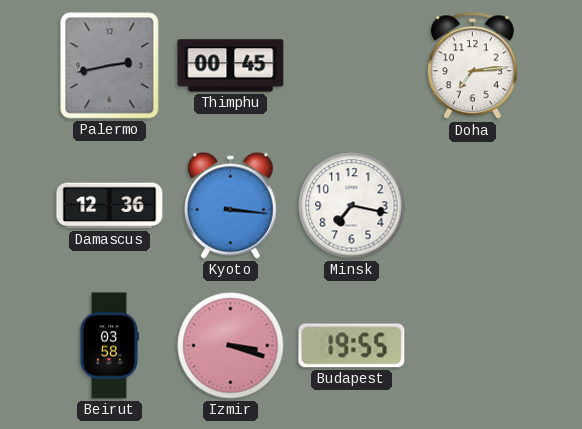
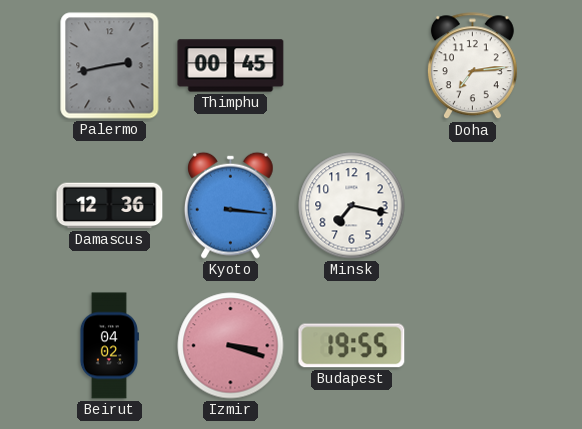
Beirut: 03:58 -> 04:02 (109, 346)
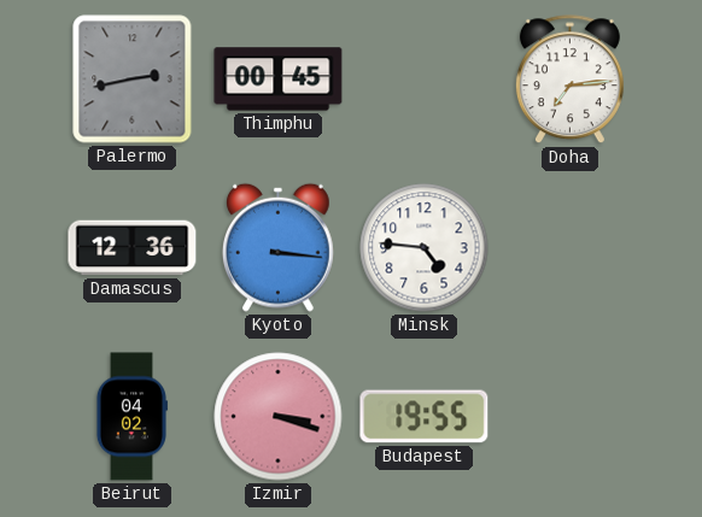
Minsk: 7:17 -> 4:46 (425, 248)
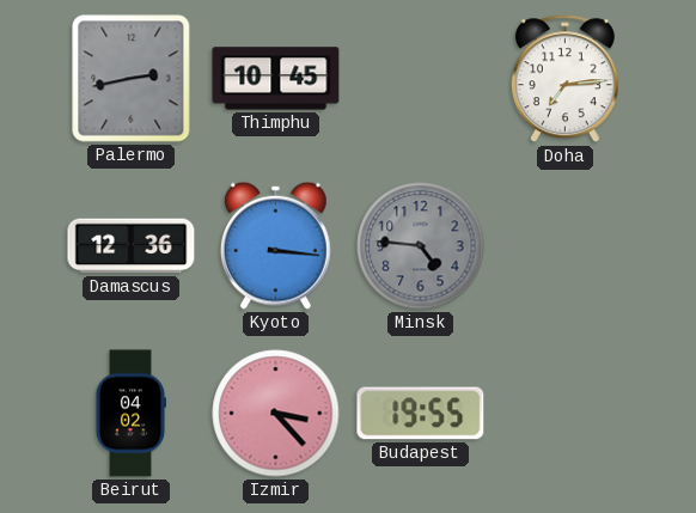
Thimphu: 00:45 -> 10:45 (276, 79)
Minsk dial: white -> grey (421, 246)
Izmir: 3:18 -> 3:23 (276, 414)
